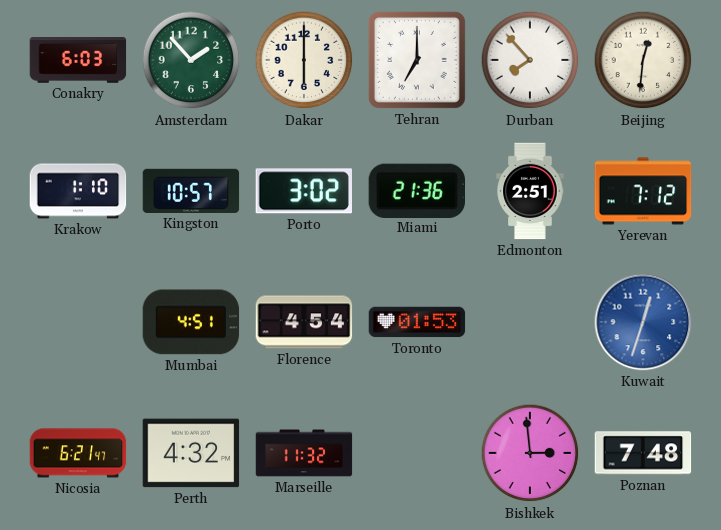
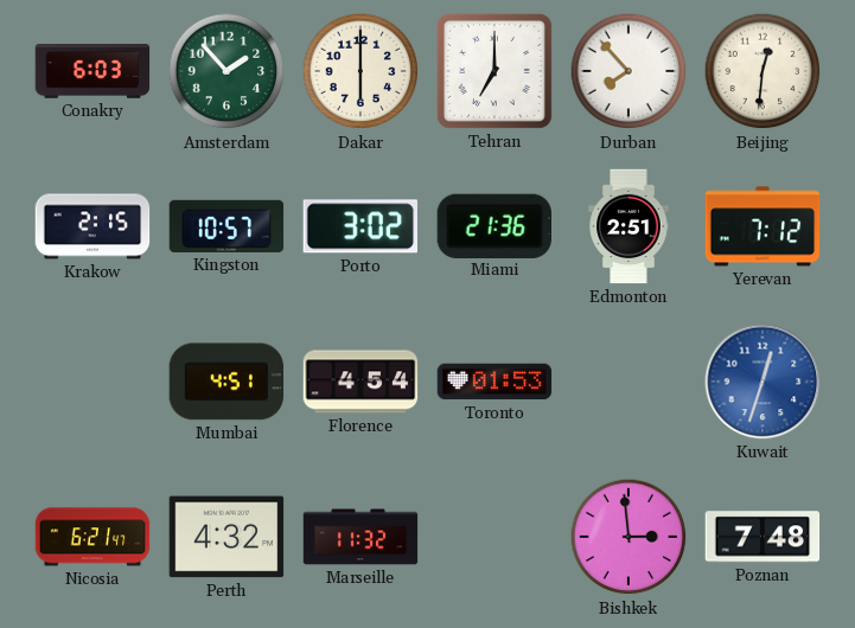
Krakow: 1:10 -> 2:15 (92, 226)
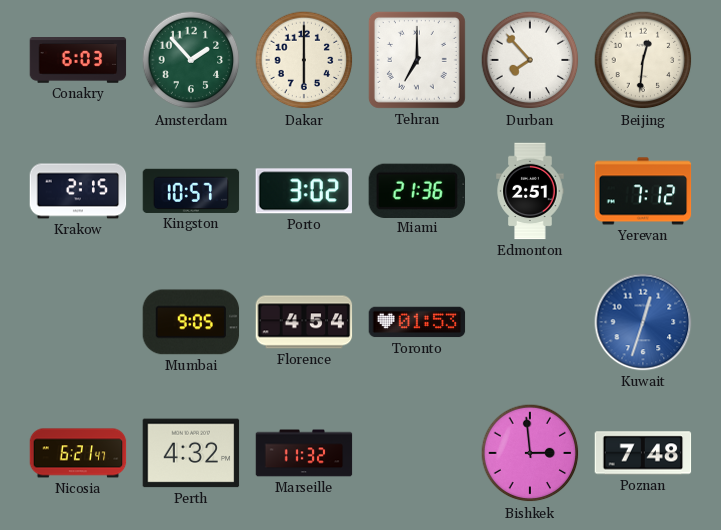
Mumbai: 4:51 -> 9:05 (191, 322)
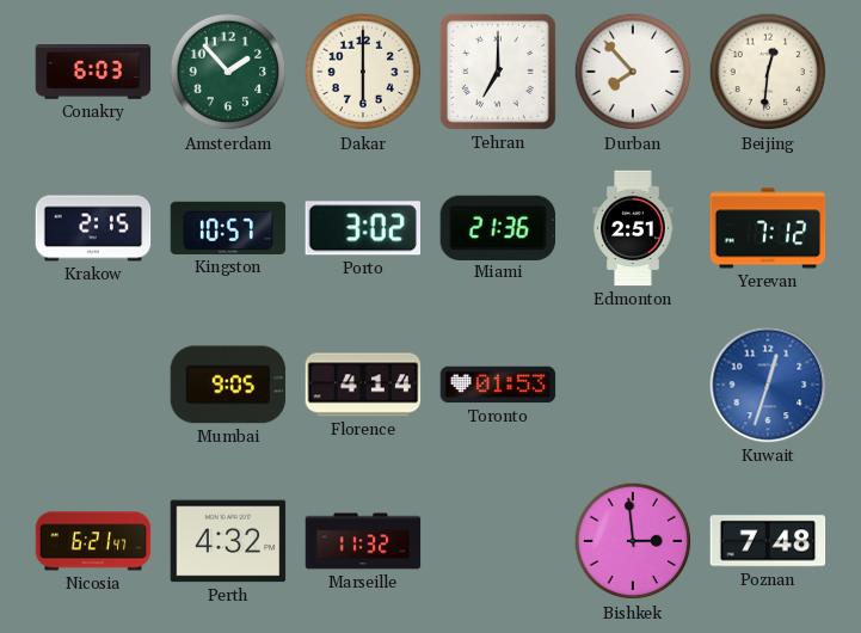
Florence: 4:54 -> 4:14 (363, 385)
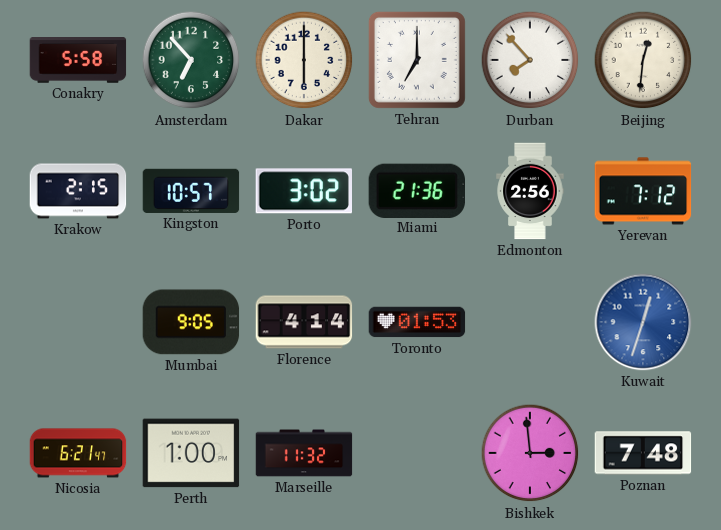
Conakry: 6:03 -> 5:58 (78, 61)
Amsterdam: 1:53 -> 6:53 (191, 60)
Edmonton: 2:51 -> 2:56 (530, 191)
Perth: 4:32 -> 1:00 (191, 453)
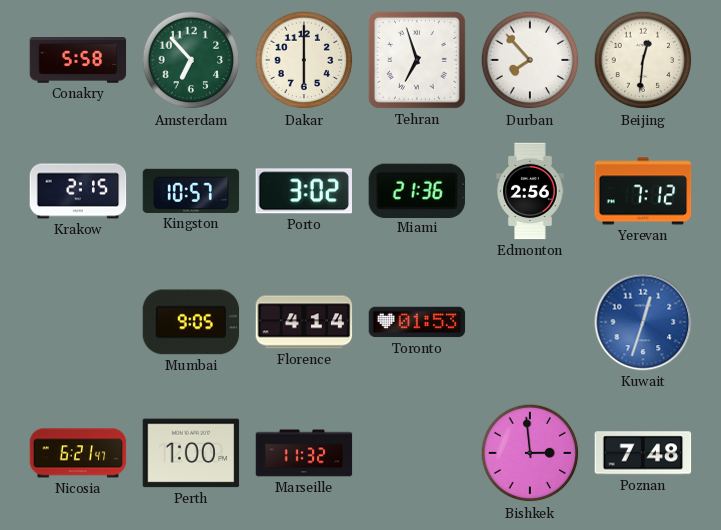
Tehran: 7:00 -> 6:57 (417, 60)
